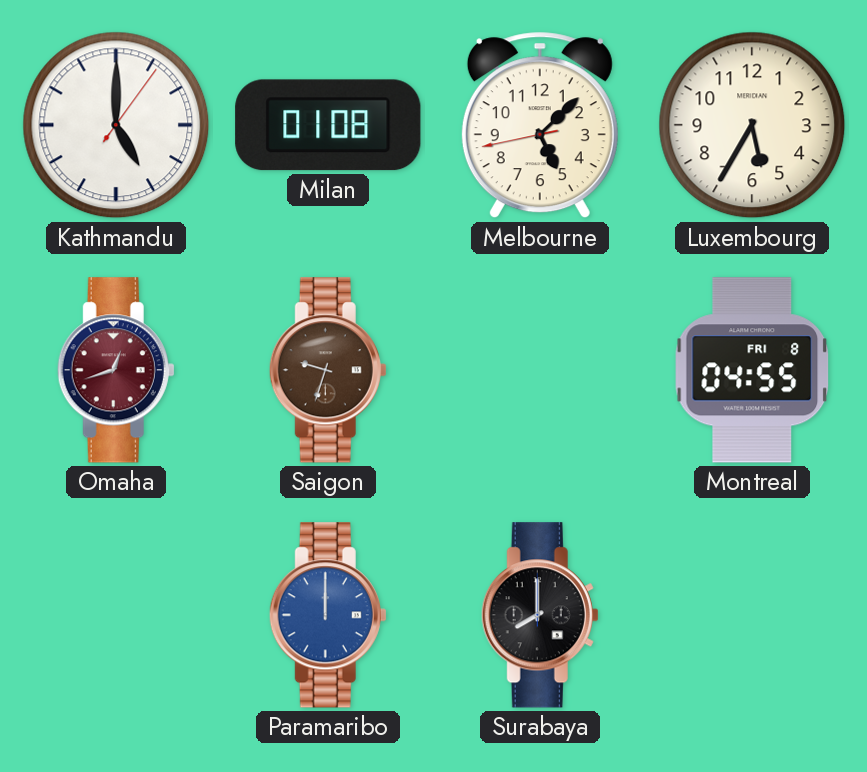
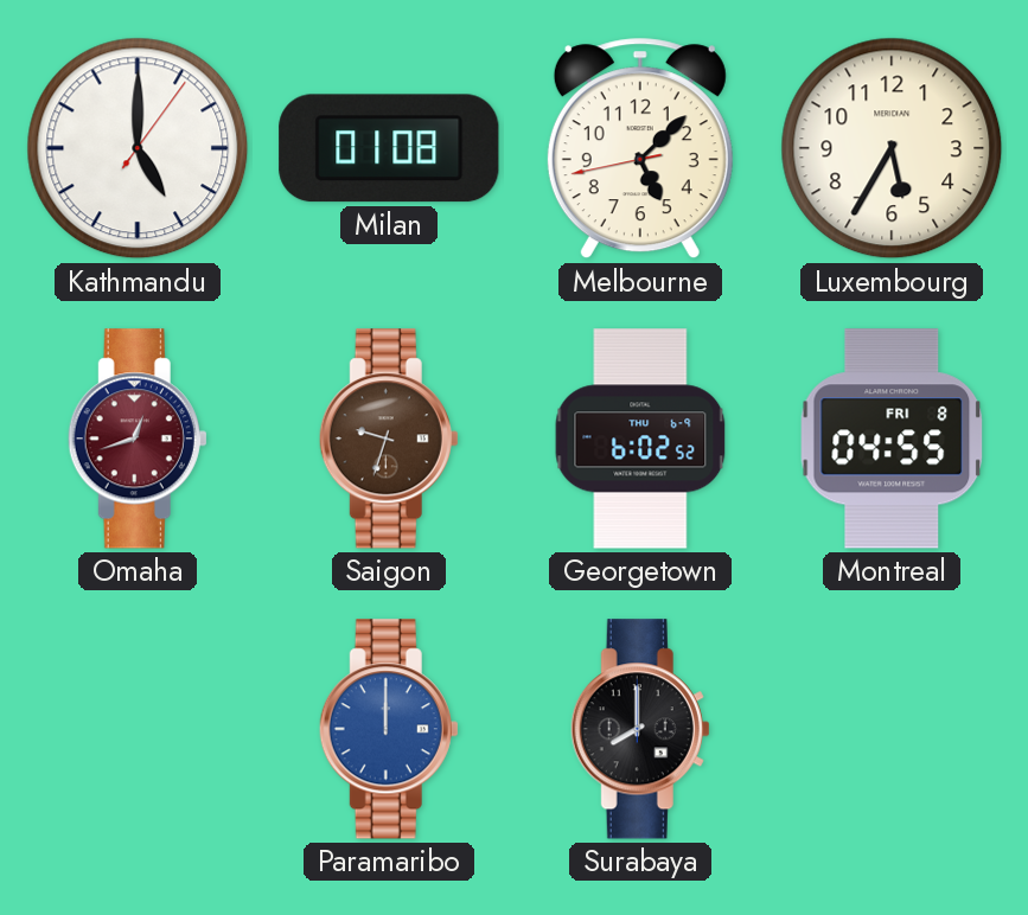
Georgetown: none -> 6:02 (640, 439)
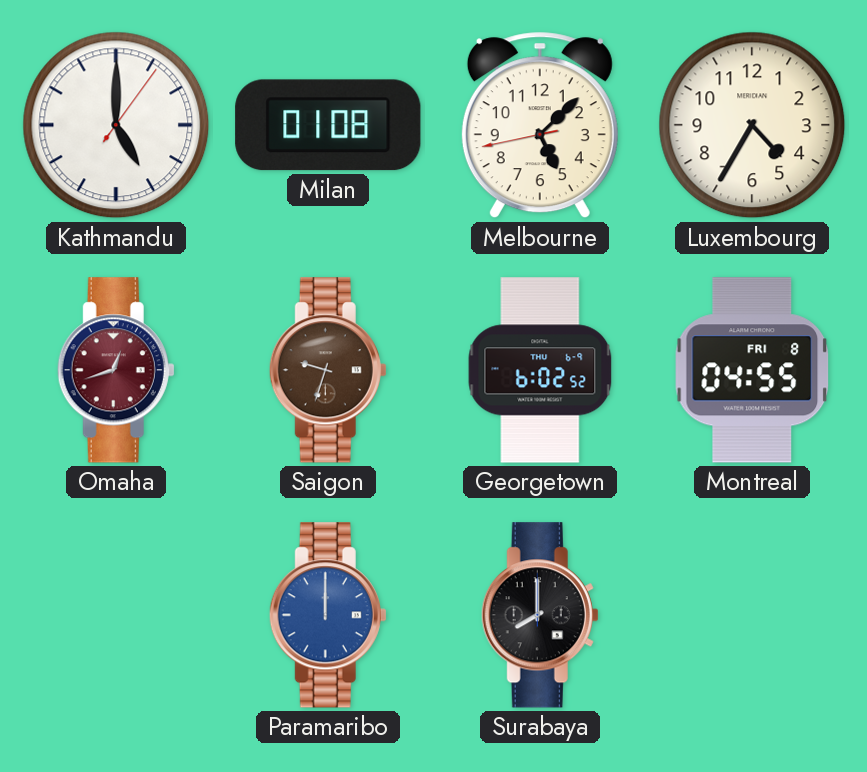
Luxembourg: 5:35 -> 4:35 (752, 125)
